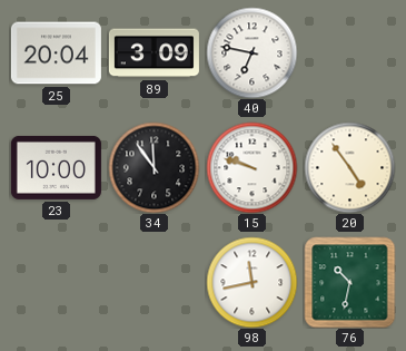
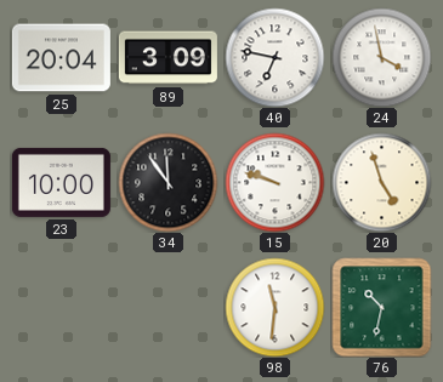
24: none -> 3:58 (381, 57)
20: 4:54 -> 4:57 (381, 182)
98: 11:43 -> 11:31 (274, 307)
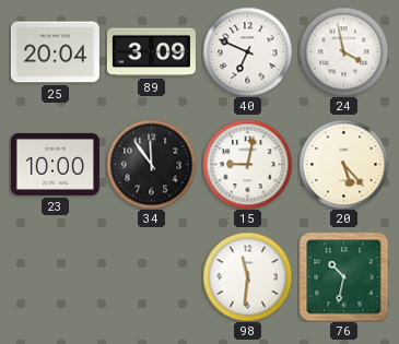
40: 6:47 -> 6:49 (247, 51)
15: 9:48 -> 9:02 (247, 164)
20: 4:57 -> 5:23 (343, 164)
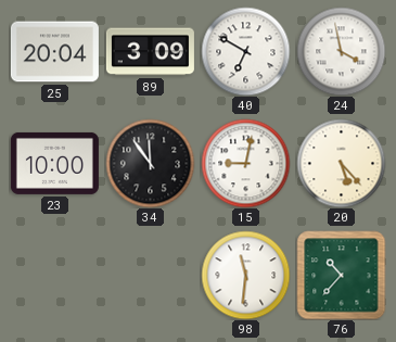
40: 6:49 -> 6:50 (245, 51)
76: 10:32 -> 10:37 (341, 275)
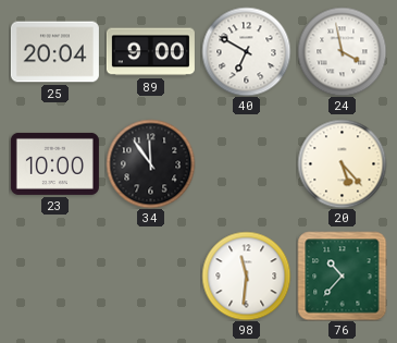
89: 3:09 -> 9:00 (150, 52)
15: 9:02 -> none (245, 163)
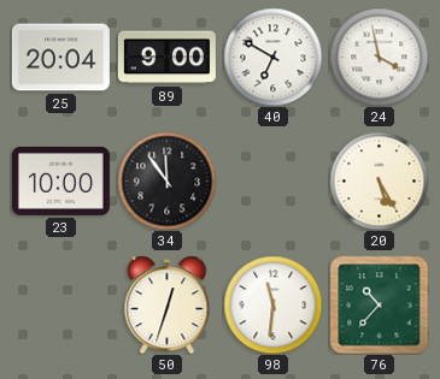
20: 5:23 -> 5:25 (379, 180)
50: none -> 12:33 (168, 304)
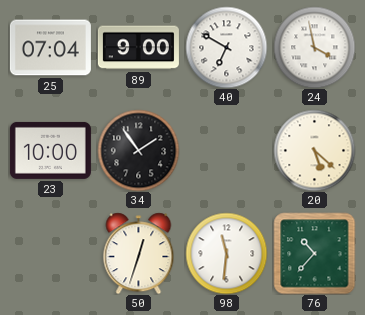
25: 20:04 -> 07:04 (50, 48)
34: 11:54 -> 1:54 (138, 150)
20: 5:25 -> 5:22 (314, 150)
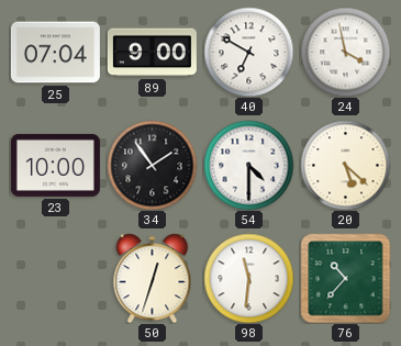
54: none -> 4:30 (248, 165)
